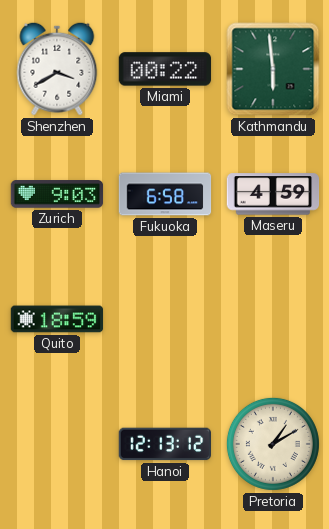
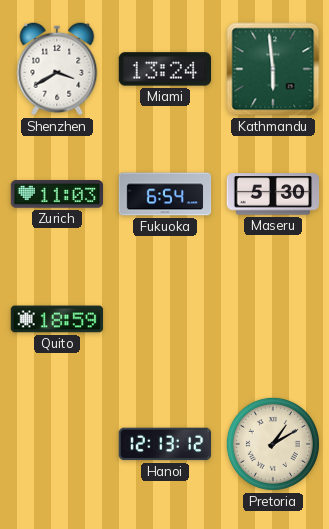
Miami: 00:22 -> 13:24 (165, 69)
Zurich: 9:03 -> 11:03 (57, 194)
Fukuoka: 6:58 -> 6:54 (165, 194)
Maseru: 4:59 -> 5:30 (273, 194)
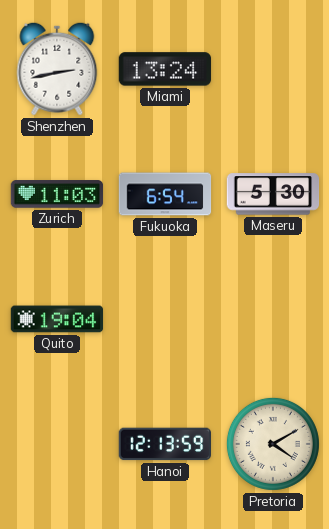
Shenzhen: 3:40 -> 2:43 (57, 69)
Kathmandu: 5:59 -> none (273, 69)
Quito: 18:59 -> 19:04 (57, 319)
Hanoi: 12:13:12 -> 12:13:59 (164, 444)
Pretoria: 1:10 -> 4:10 (273, 444)
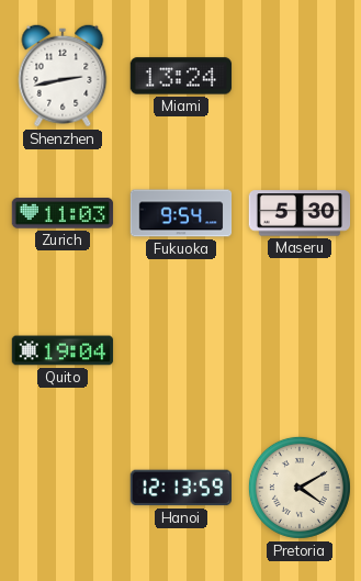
Fukuoka: 6:54 -> 9:54 (181, 213)
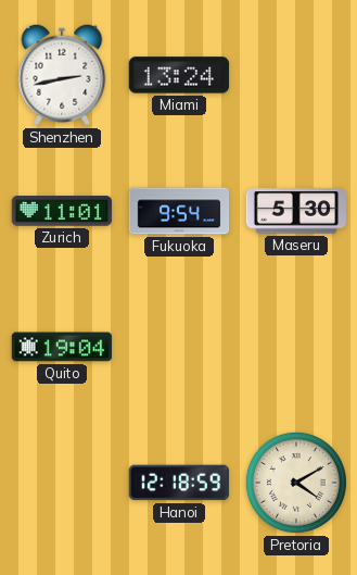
Zurich: 11:03 -> 11:01 (62, 211)
Hanoi: 12:13 -> 12:18 (178, 483)
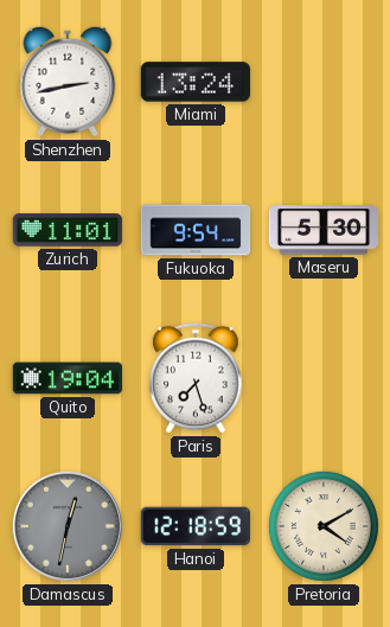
Paris: none -> 7:27 (196, 378)
Damascus: none -> 12:32 (68, 526)
